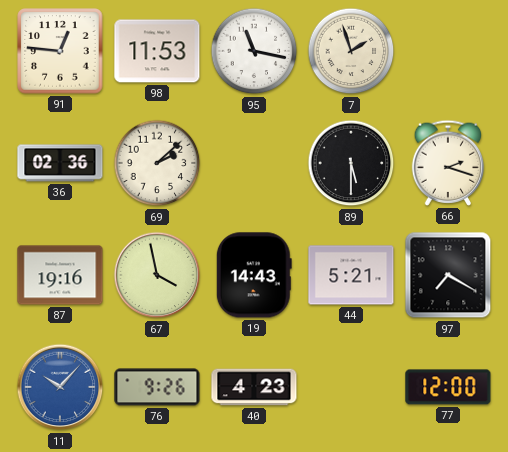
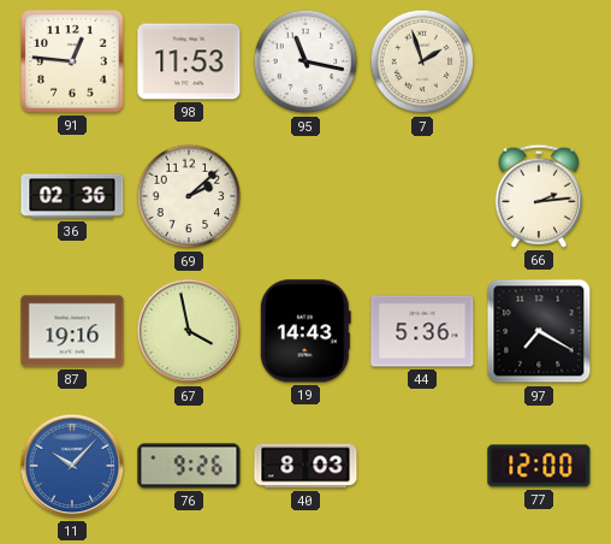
89: 5:30 -> none (351, 163)
66: 2:18 -> 2:14 (539, 196)
44: 5:21 -> 5:36 (422, 331)
40: 4:23 -> 8:03 (305, 466)
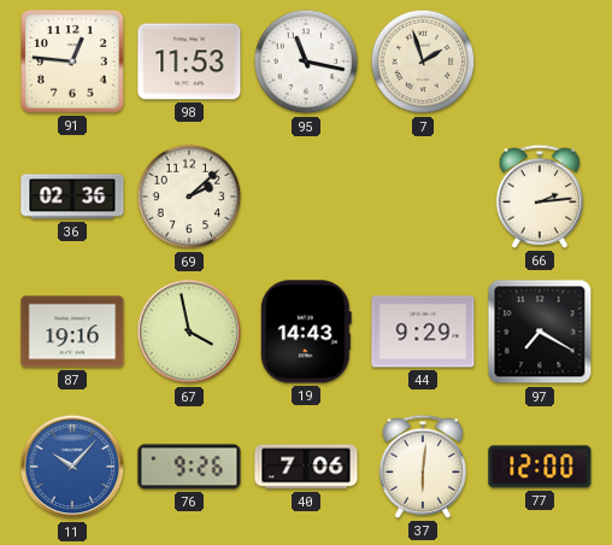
44: 5:36 -> 9:29 (423, 332)
40: 8:03 -> 7:06 (306, 467)
37: none -> 6:01 (423, 467)
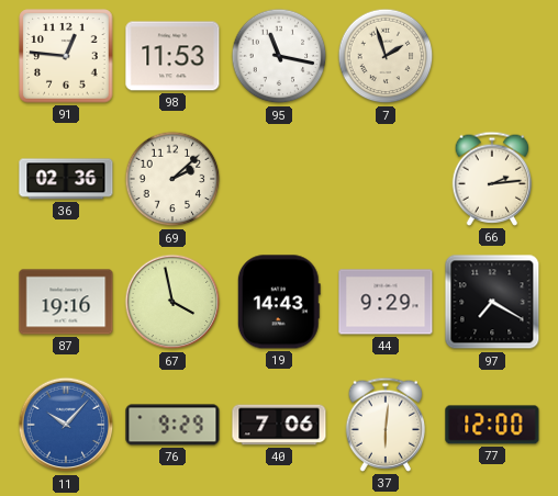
76: 9:26 -> 9:29 (172, 425)
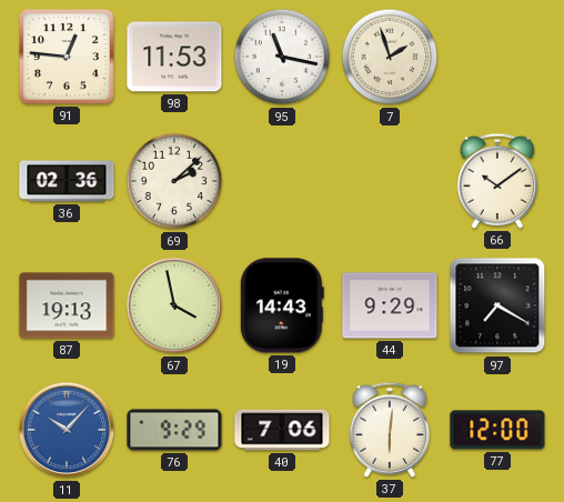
66: 2:14 -> 10:09 (497, 181)
87: 19:16 -> 19:13 (67, 305)
